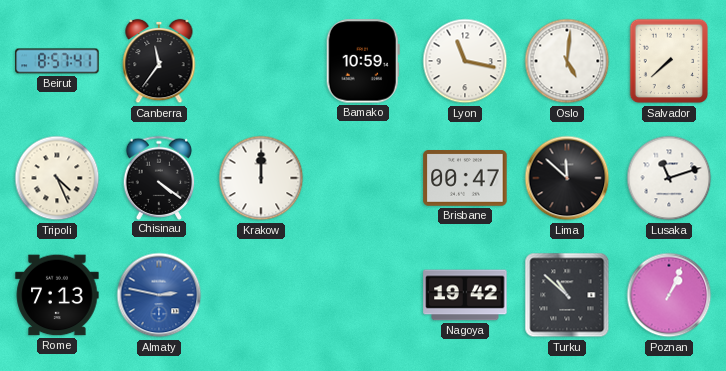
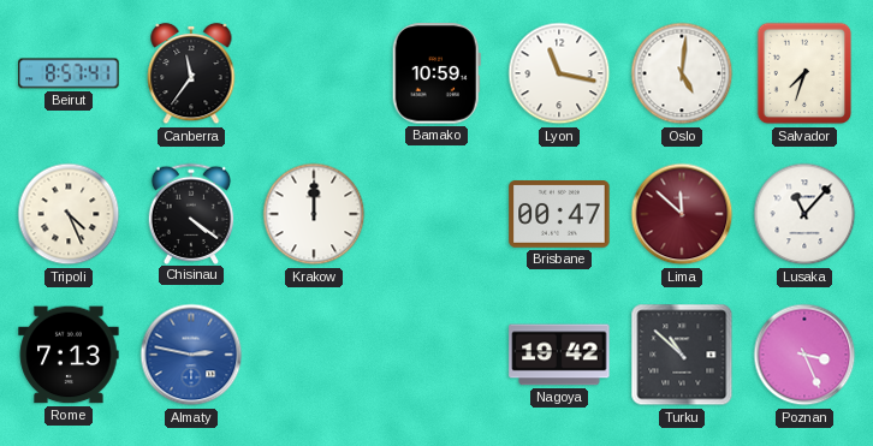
Salvador: 7:38 -> 7:33 (804, 73)
Lima dial: black -> burgundy (682, 214)
Lusaka: 11:12 -> 11:07 (804, 214)
Poznan: 1:04 -> 3:26 (804, 355)
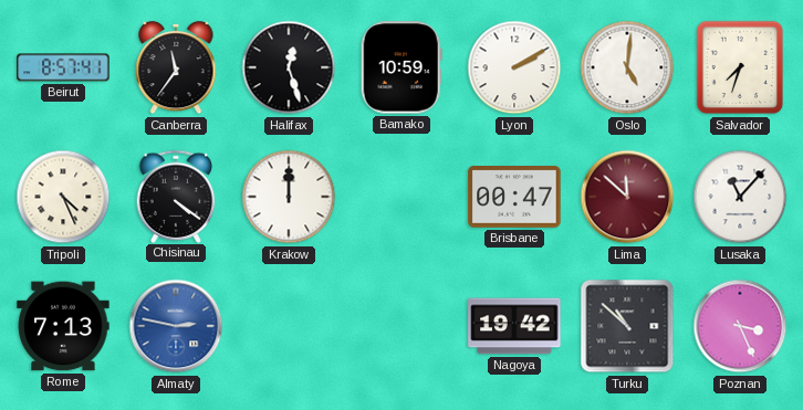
Halifax: none -> 12:27 (289, 67)
Lyon: 11:17 -> 2:10 (514, 67)
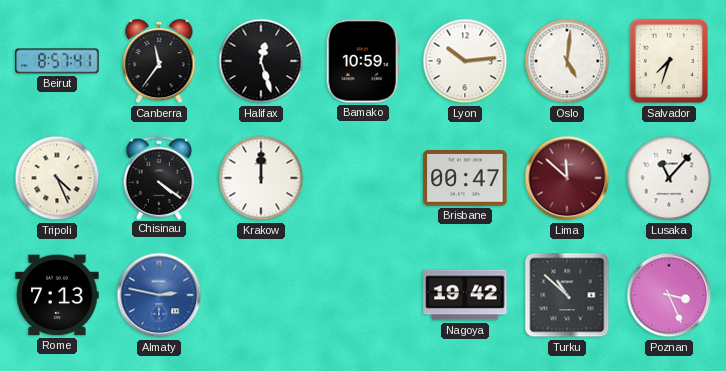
Lyon: 2:10 -> 10:14 (465, 61)
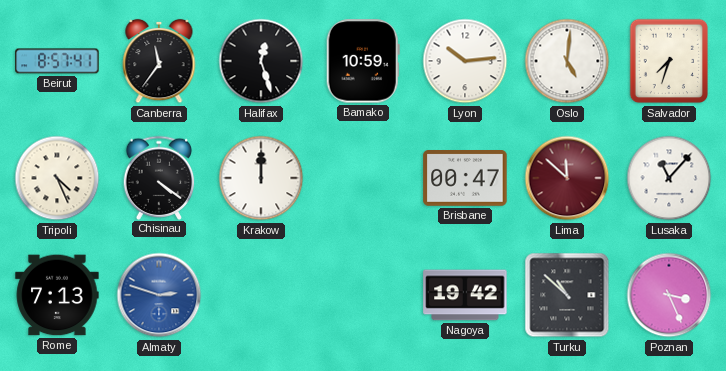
Almaty: 2:47 -> 2:48 (159, 295)
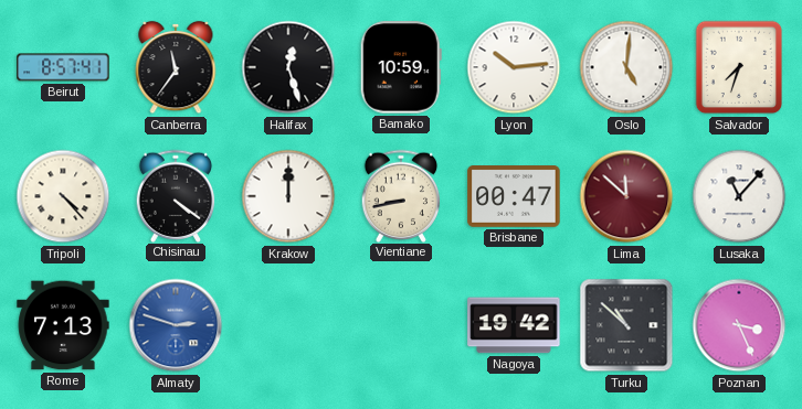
Tripoli: 4:26 -> 4:23 (63, 196)
Vientiane: none -> 8:43 (401, 195)
